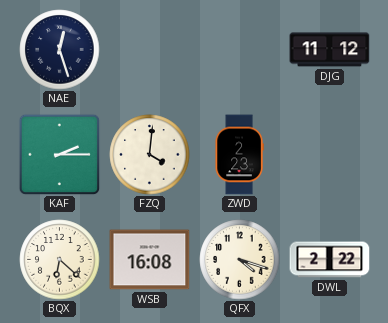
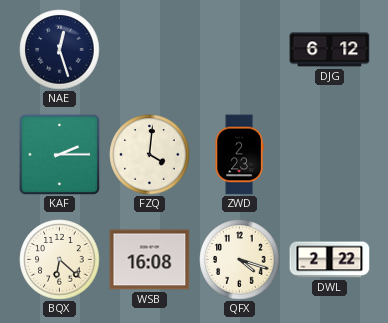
DJG: 11:12 -> 6:12 (330, 50)
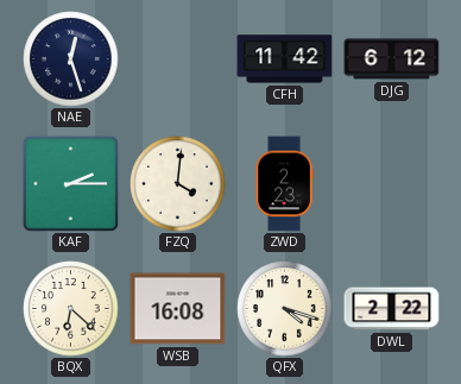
CFH: none -> 11:42 (285, 59)
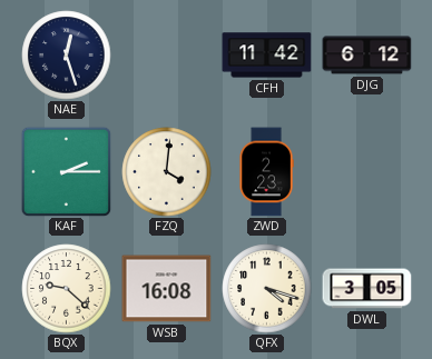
BQX: 6:22 -> 9:22 (67, 289)
DWL: 2:22 -> 3:05 (367, 289)
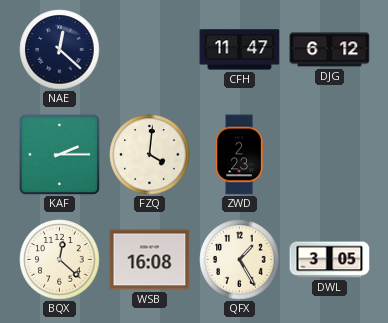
NAE: 12:27 -> 12:22 (60, 50)
CFH: 11:42 -> 11:47 (240, 50)
BQX: 9:22 -> 12:22 (60, 260)
QFX: 4:18 -> 1:25 (240, 260)
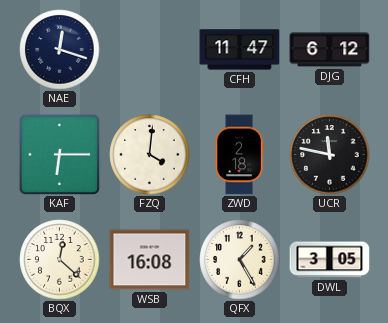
NAE: 12:22 -> 12:18 (60, 50)
KAF: 2:15 -> 6:15 (59, 154)
ZWD: 2:23 -> 2:18 (239, 155)
UCR: none -> 11:47 (330, 155)
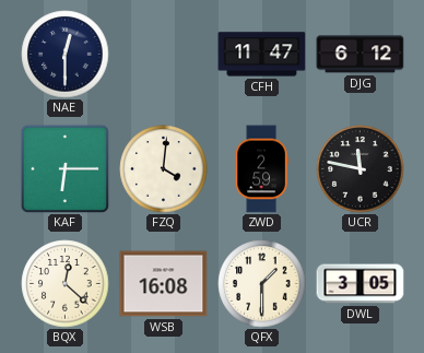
NAE: 12:18 -> 12:30 (66, 55)
ZWD: 2:18 -> 2:59 (261, 169)
QFX: 1:25 -> 1:30 (262, 284)
